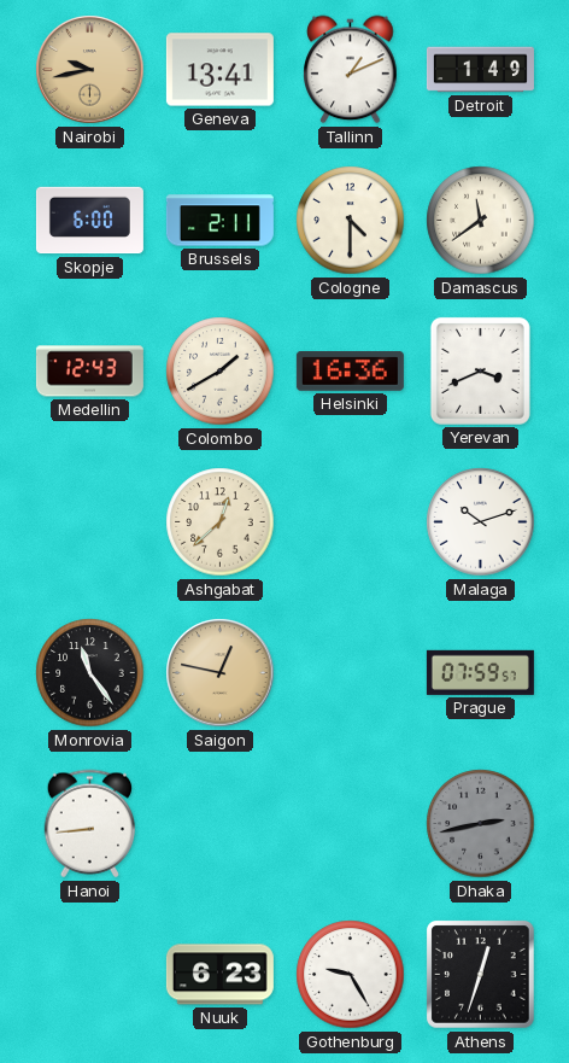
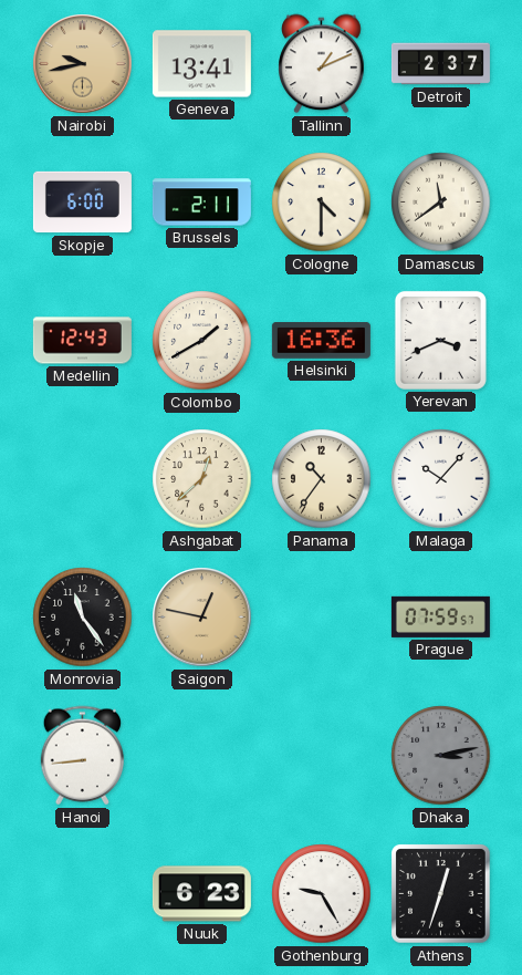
Detroit: 1:49 -> 2:37 (440, 64)
Panama: none -> 10:36 (322, 479)
Malaga: 10:12 -> 10:07 (441, 479)
Dhaka: 2:43 -> 3:13 (441, 756)
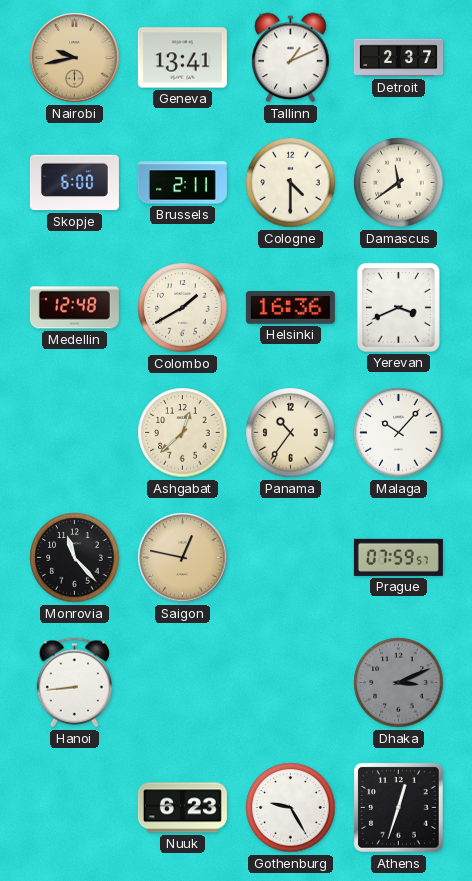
Medellin: 12:43 -> 12:48 (74, 308)
Monrovia: 11:24 -> 11:23 (75, 558)
Dhaka: 3:13 -> 3:11 (399, 683)
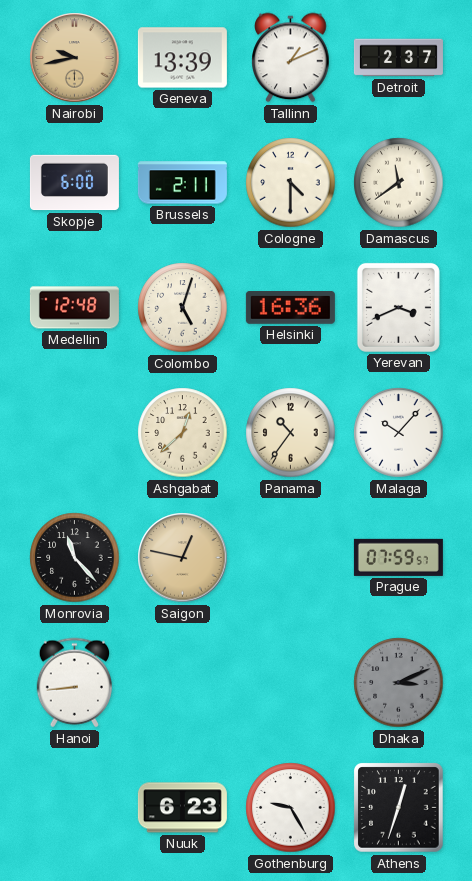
Geneva: 13:41 -> 13:39 (182, 58)
Colombo: 1:40 -> 5:03 (183, 308)
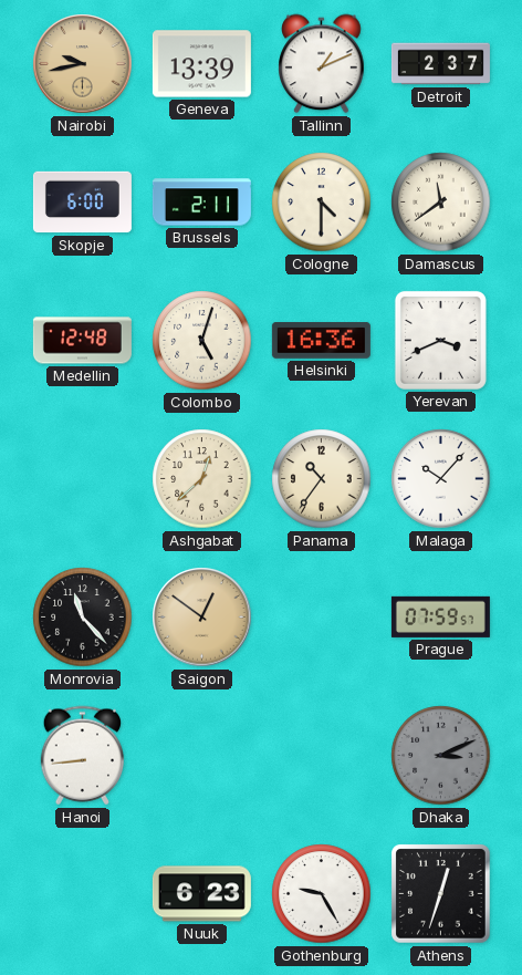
Saigon: 12:47 -> 12:51 (202, 618)
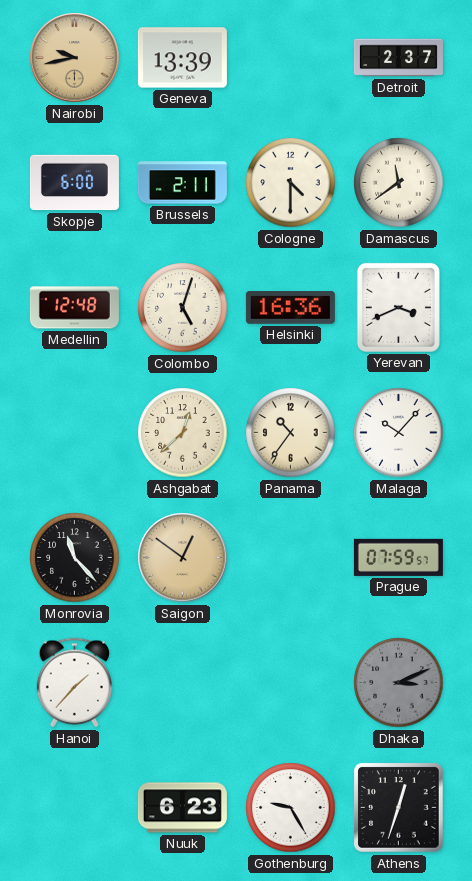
Tallinn: 1:11 -> none (322, 64)
Hanoi: 8:44 -> 1:37 (74, 683)
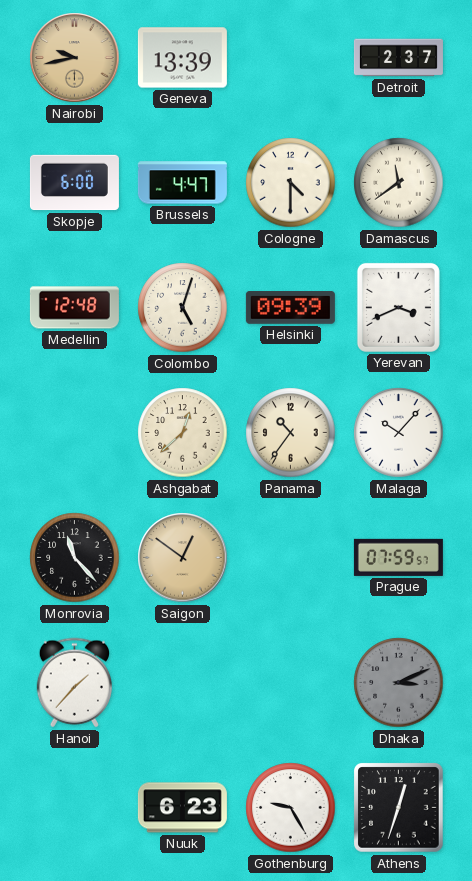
Brussels: 2:11 -> 4:47 (182, 183)
Helsinki: 16:36 -> 09:39 (290, 308)
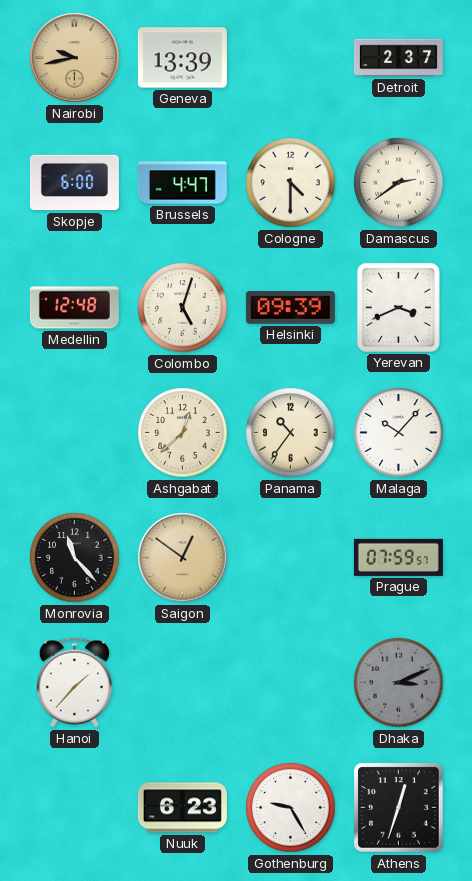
Damascus: 11:39 -> 2:39 (399, 183)
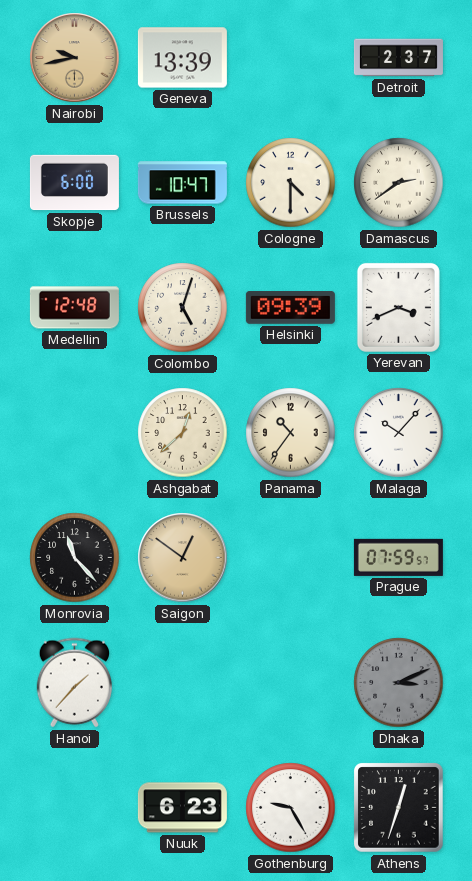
Brussels: 4:47 -> 10:47 (182, 183)
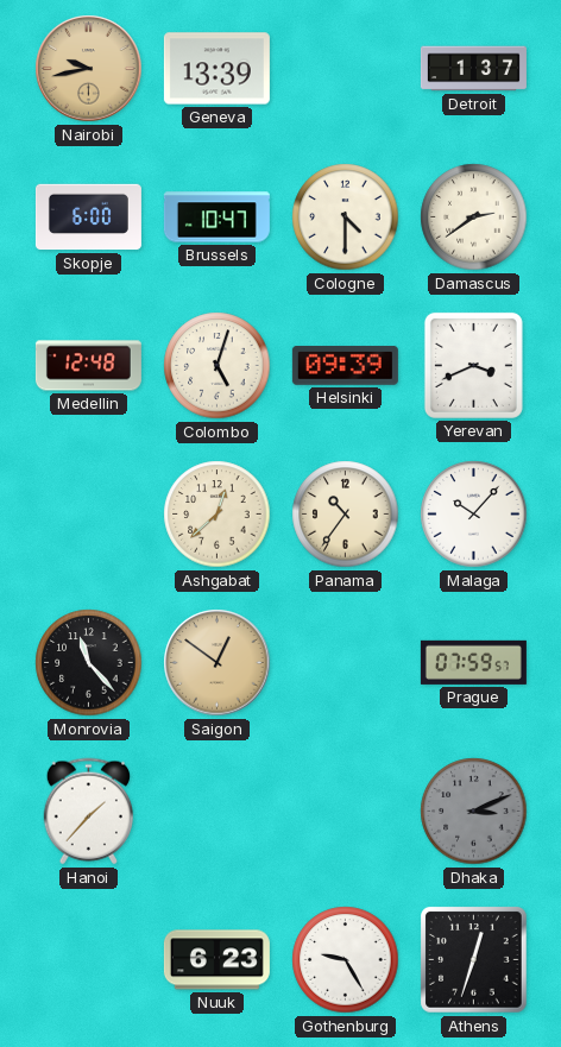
Detroit: 2:37 -> 1:37 (473, 69)
